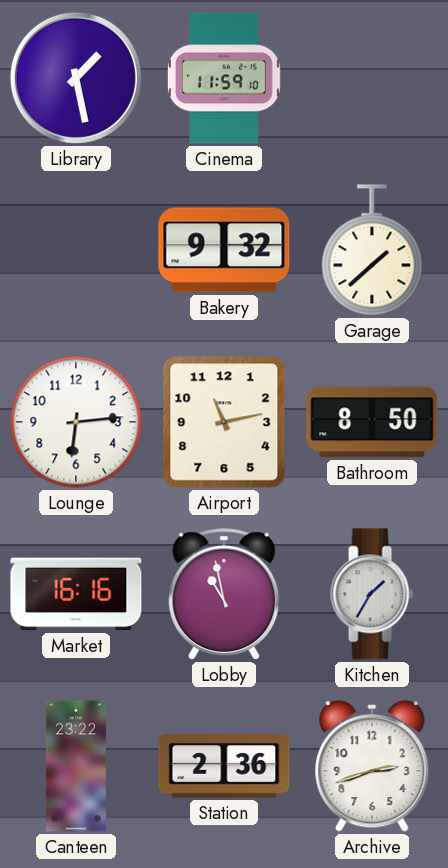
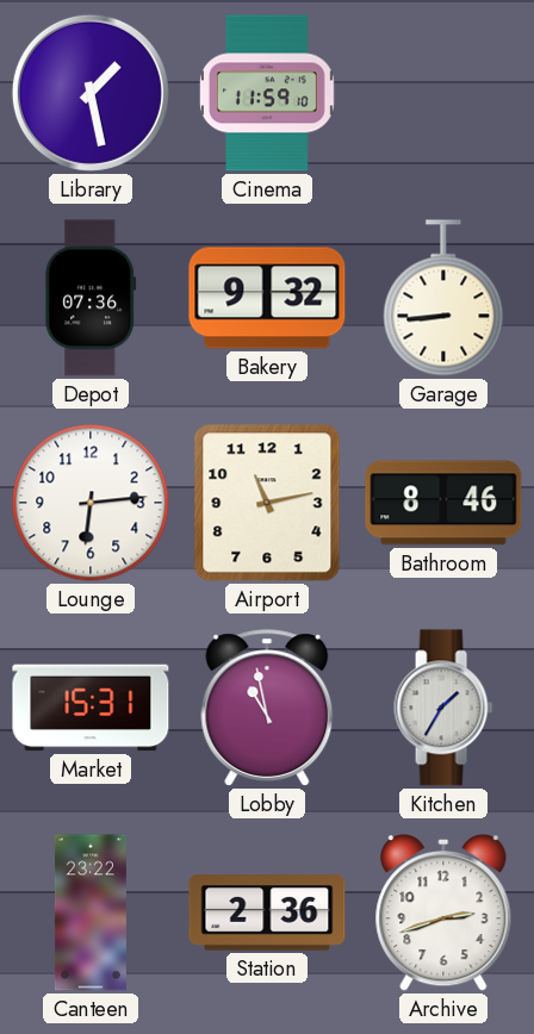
Depot: none -> 07:36 (91, 298)
Garage: 1:38 -> 8:44 (443, 298)
Bathroom: 8:50 -> 8:46 (443, 503)
Market: 16:16 -> 15:31 (91, 708)
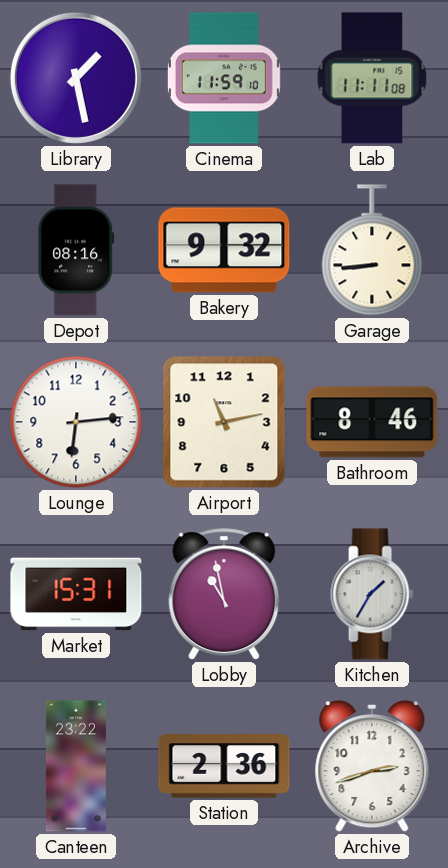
Lab: none -> 11:11 (372, 78)
Depot: 07:36 -> 08:16 (76, 250)
